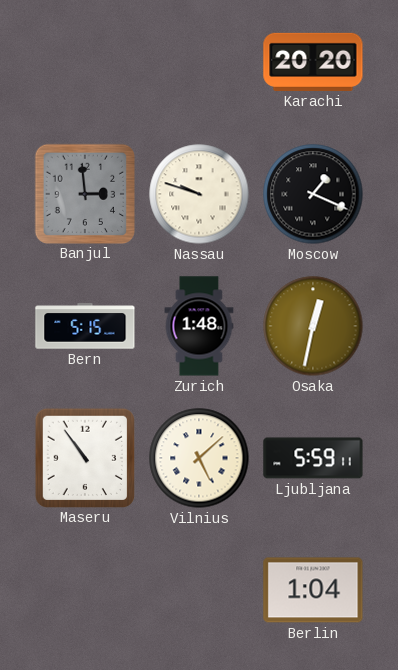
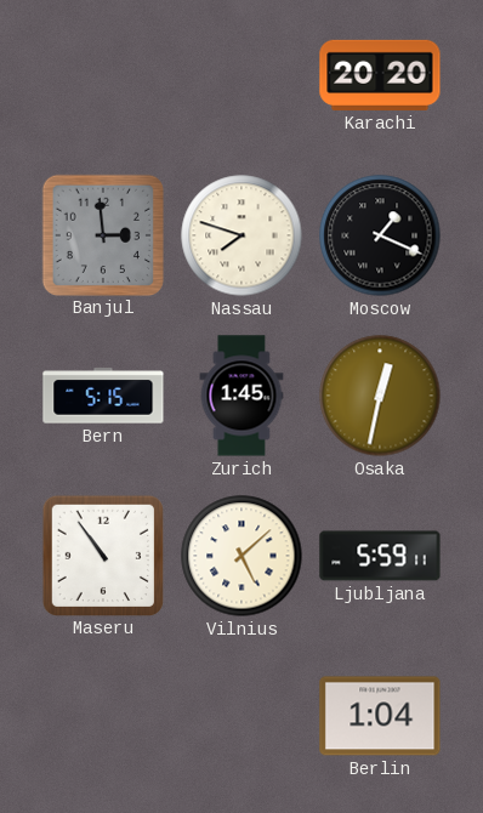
Nassau: 9:48 -> 7:48 (241, 235)
Zurich: 1:48 -> 1:45 (241, 396)
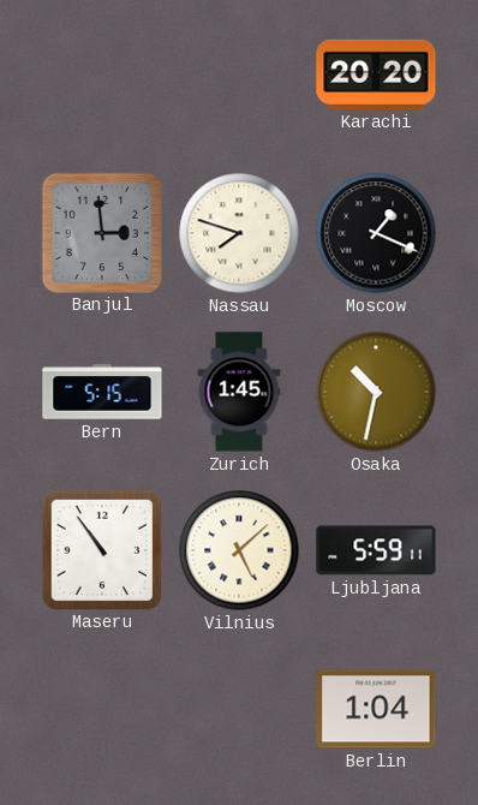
Osaka: 12:32 -> 10:32 (376, 392)
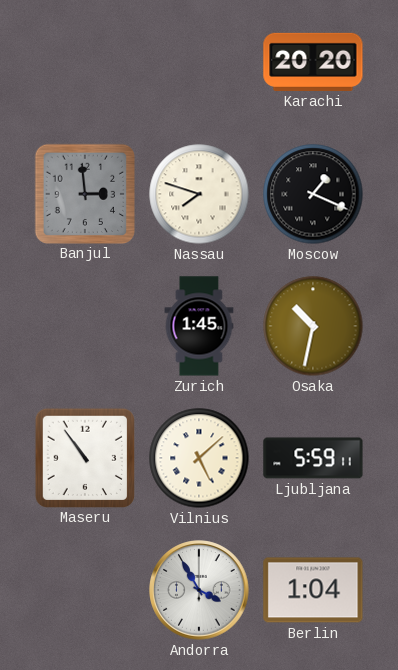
Bern: 5:15 -> none (102, 392)
Andorra: none -> 3:55 (199, 590)
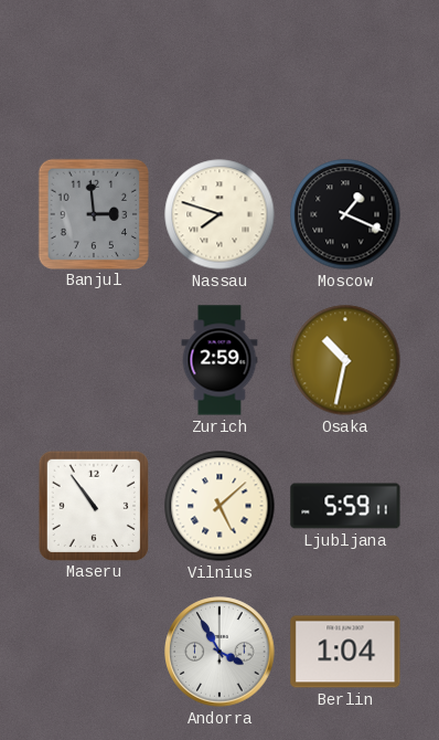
Karachi: 20:20 -> none (313, 62)
Zurich: 1:45 -> 2:59 (219, 360)
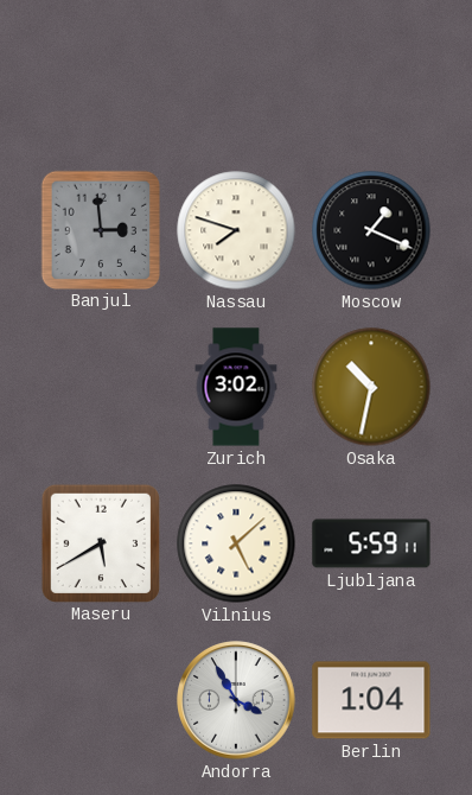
Zurich: 2:59 -> 3:02 (236, 387)
Maseru: 10:54 -> 5:40 (100, 542)
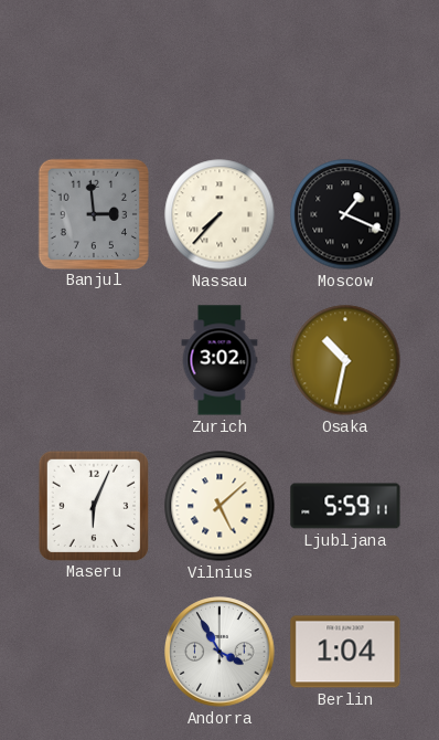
Nassau: 7:48 -> 7:37 (219, 214)
Maseru: 5:40 -> 6:04 (93, 505)
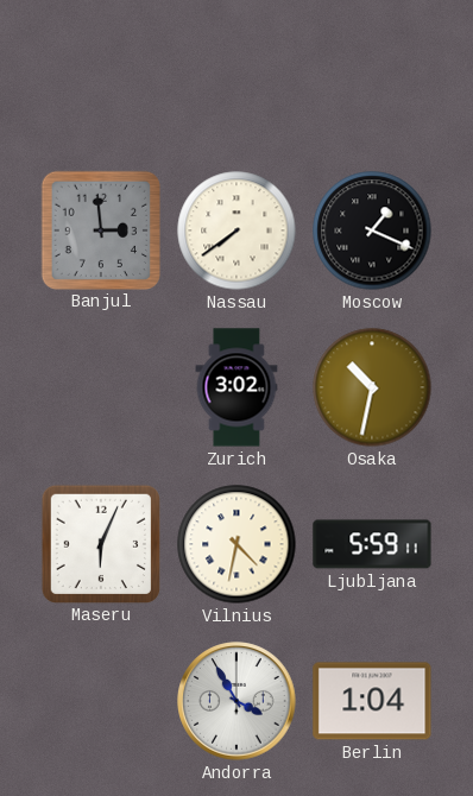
Nassau: 7:37 -> 7:39 (236, 230)
Vilnius: 5:08 -> 4:32 (236, 544)
